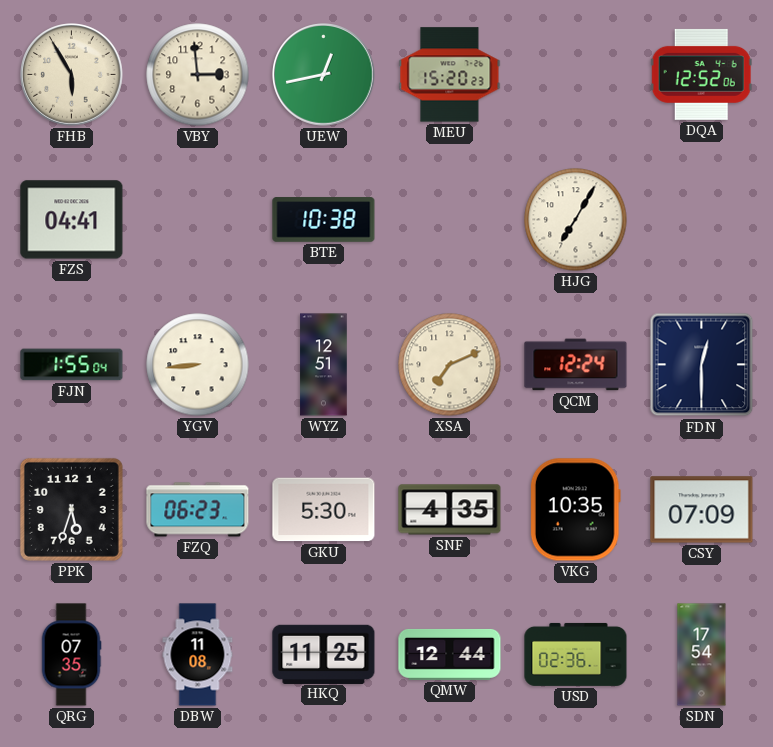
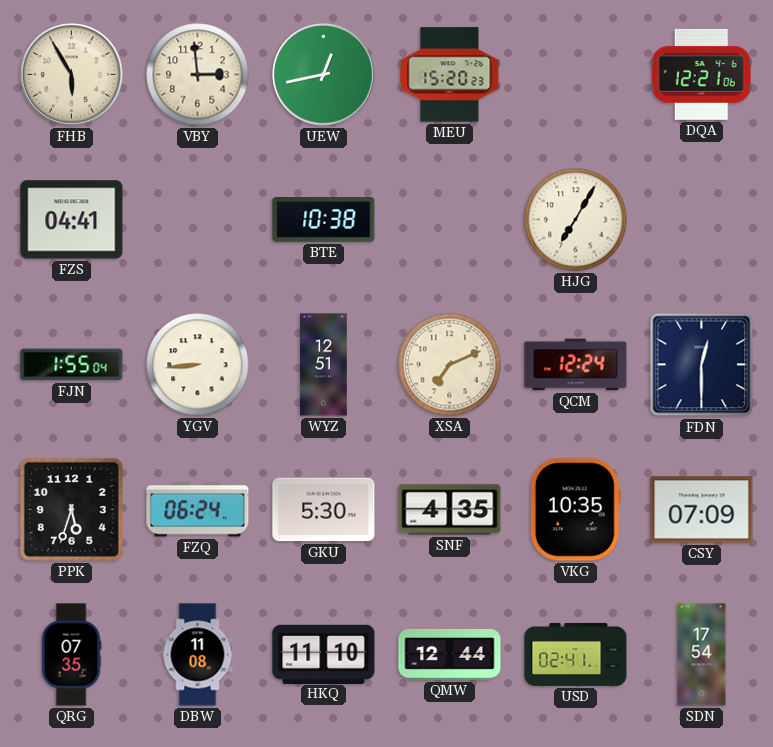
DQA: 12:52 -> 12:21 (701, 74)
FZQ: 06:23 -> 06:24 (198, 510)
HKQ: 11:25 -> 11:10 (324, 654)
USD: 02:36 -> 02:41 (576, 654)
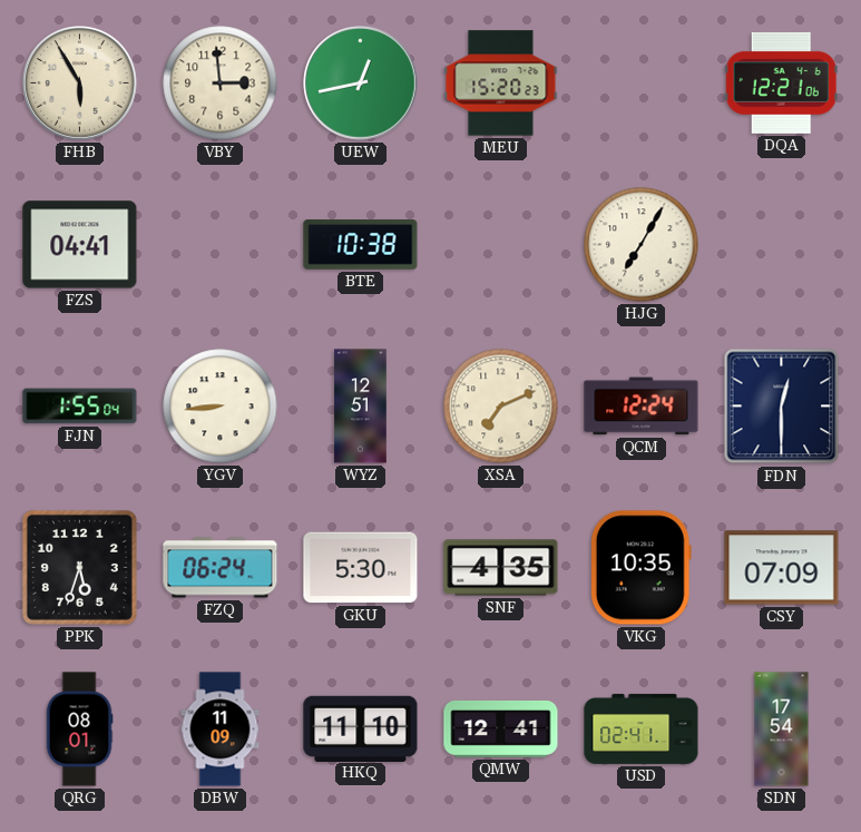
QRG: 07:35 -> 08:01 (79, 730)
DBW: 11:08 -> 11:09 (221, 730)
QMW: 12:44 -> 12:41 (501, 728)
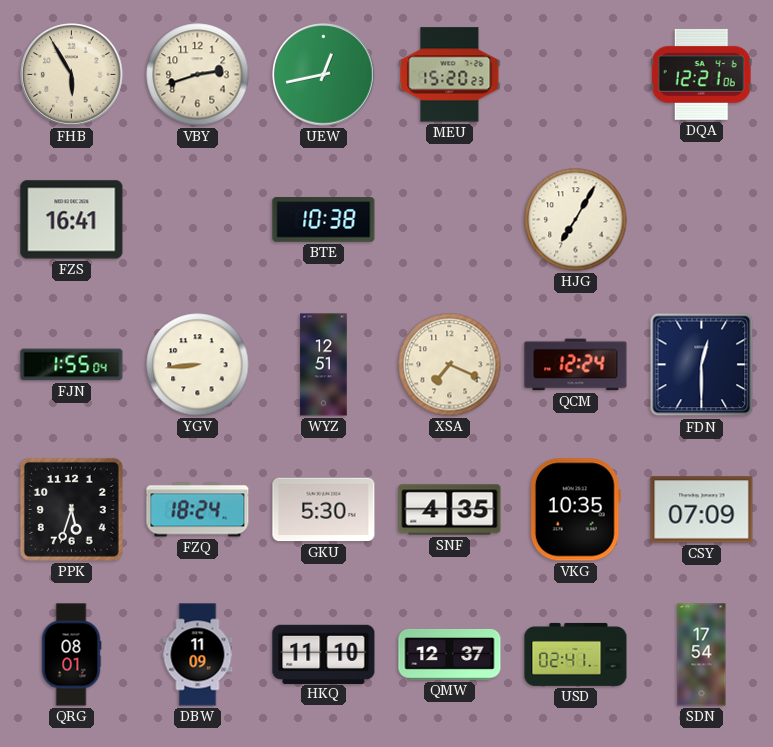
VBY: 2:59 -> 2:42 (198, 75)
FZS: 04:41 -> 16:41 (72, 220)
XSA: 7:11 -> 7:19 (450, 365)
FZQ: 06:24 -> 18:24 (198, 510)
QMW: 12:41 -> 12:37 (450, 654)
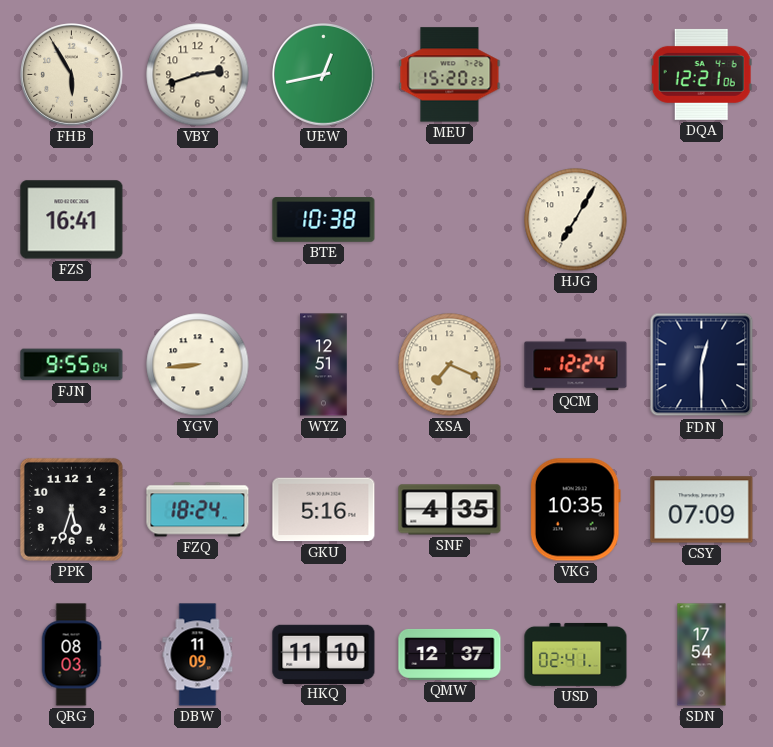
FJN: 1:55 -> 9:55 (72, 365)
GKU: 5:30 -> 5:16 (324, 510)
QRG: 08:01 -> 08:03 (71, 655)
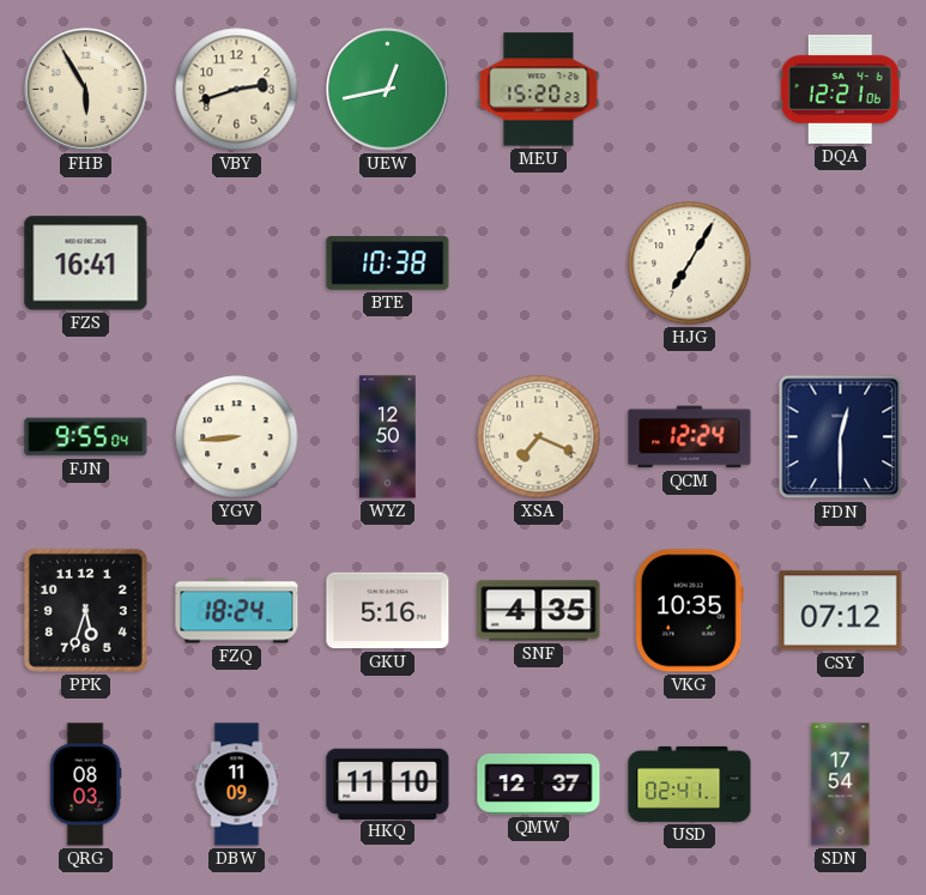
WYZ: 12:51 -> 12:50 (388, 437)
CSY: 07:09 -> 07:12 (841, 611)
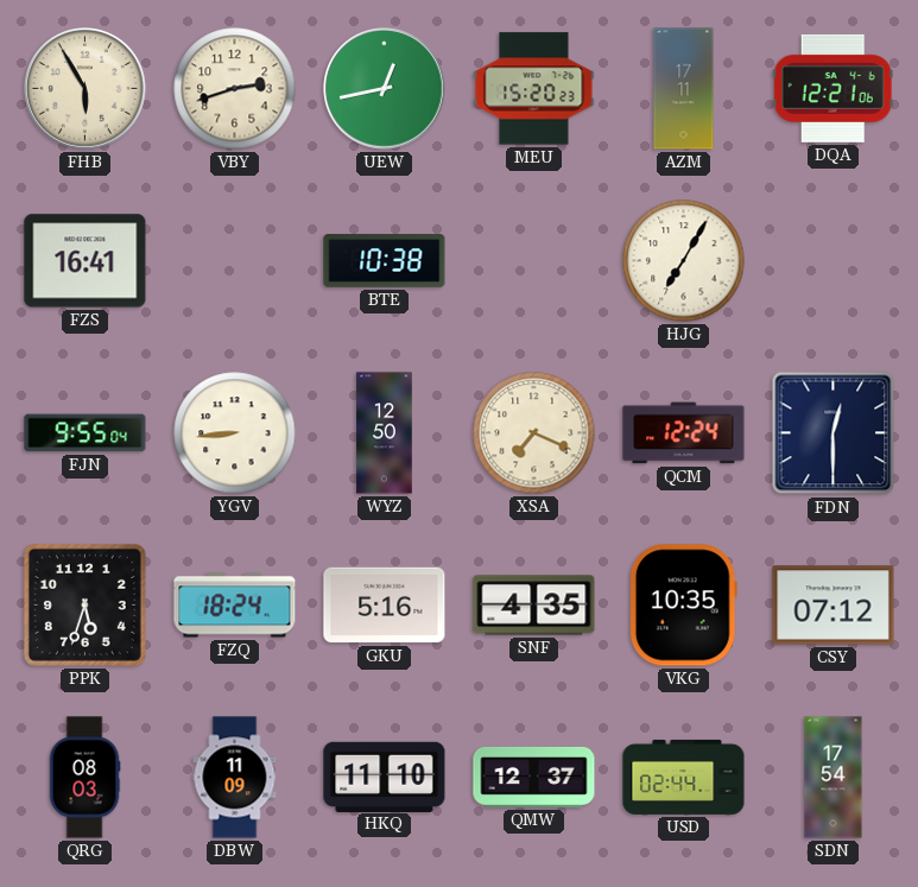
AZM: none -> 17:11 (684, 89)
USD: 02:41 -> 02:44 (684, 777)
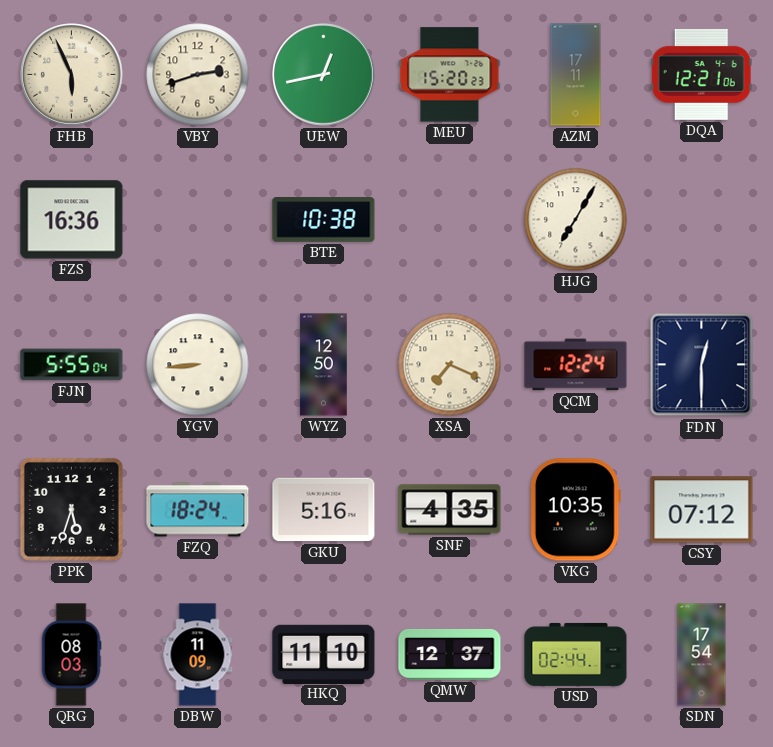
FHB: 5:55 -> 5:56 (72, 75)
FZS: 16:41 -> 16:36 (72, 220)
FJN: 9:55 -> 5:55 (72, 365)
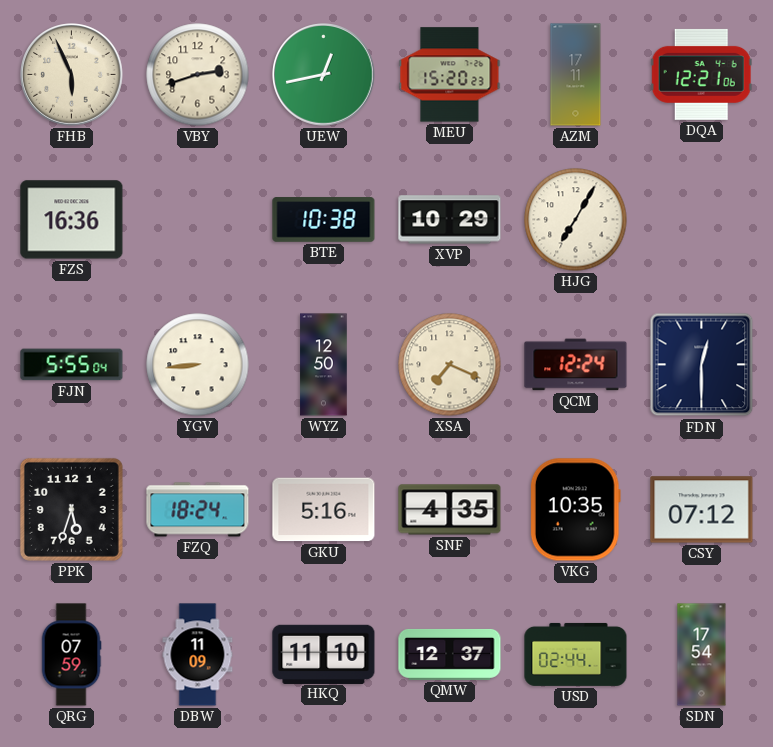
XVP: none -> 10:29 (450, 220)
QRG: 08:03 -> 07:59 (71, 655)
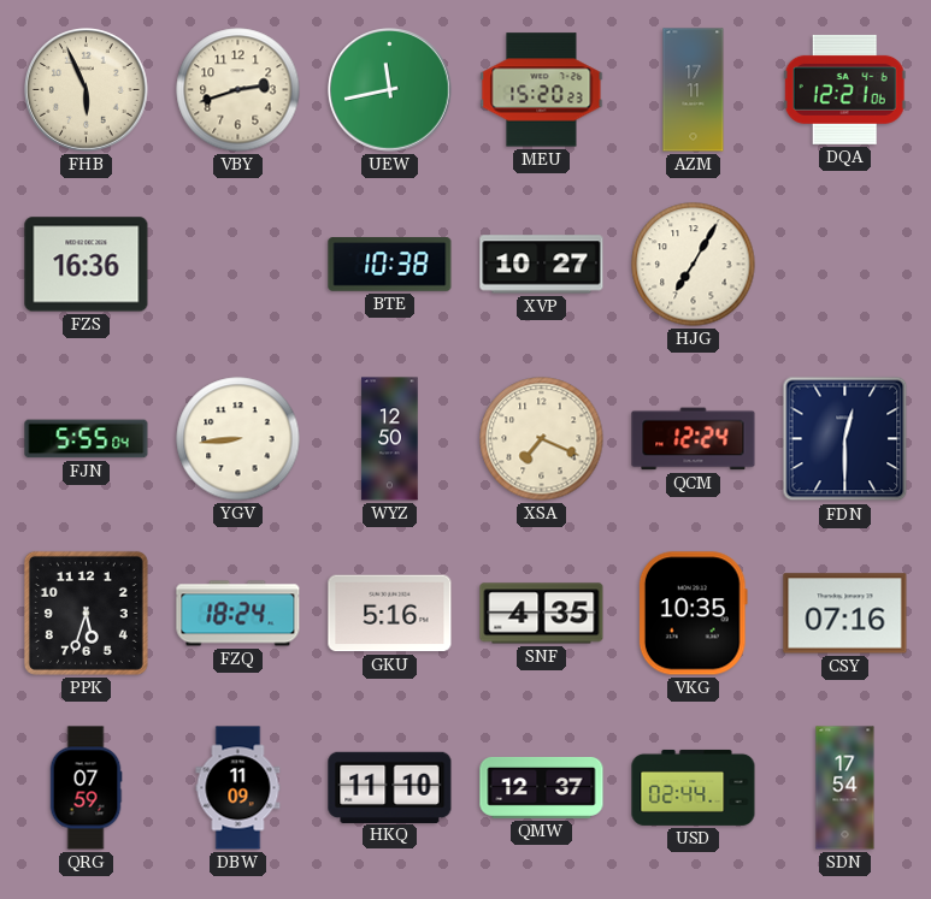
UEW: 12:43 -> 11:43 (390, 90)
XVP: 10:29 -> 10:27 (542, 265)
CSY: 07:12 -> 07:16 (845, 614)
